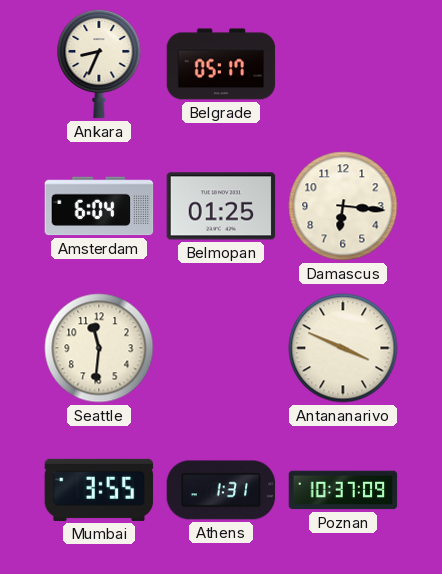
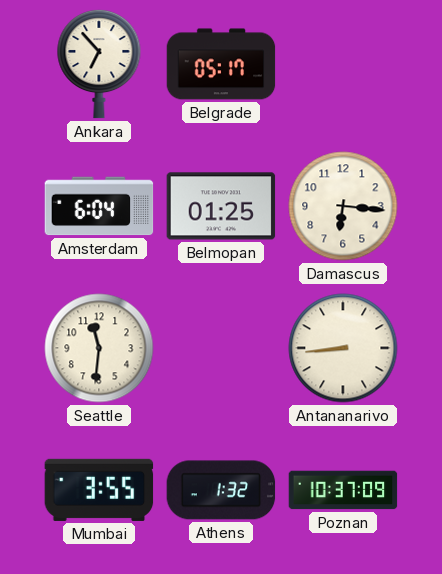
Ankara: 8:34 -> 6:53 (99, 64)
Antananarivo: 3:49 -> 8:44 (343, 348)
Athens: 1:31 -> 1:32 (221, 490)
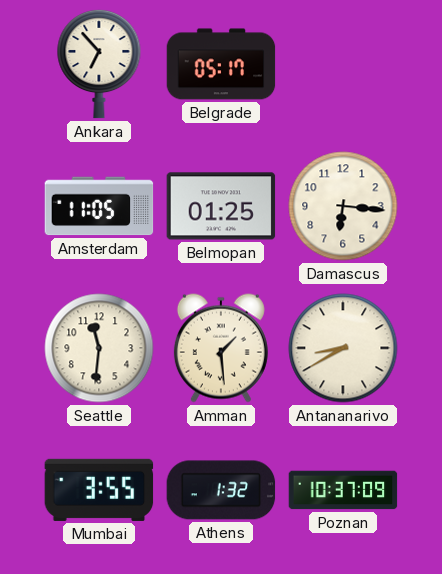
Amsterdam: 6:04 -> 11:05 (99, 206)
Amman: none -> 1:29 (221, 348)
Antananarivo: 8:44 -> 8:40 (343, 348)
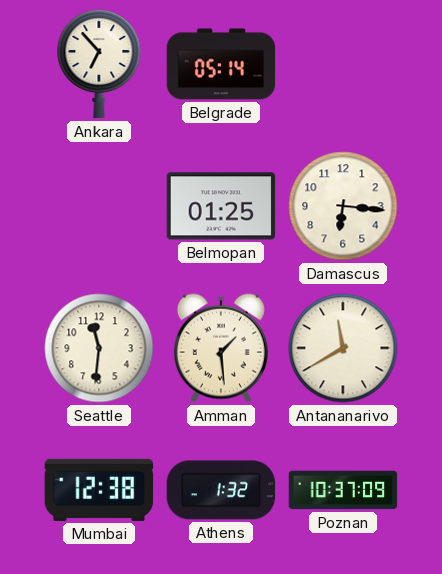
Belgrade: 05:17 -> 05:14 (221, 64)
Amsterdam: 11:05 -> none (99, 206)
Antananarivo: 8:40 -> 11:40 (343, 348)
Mumbai: 3:55 -> 12:38 (99, 490)
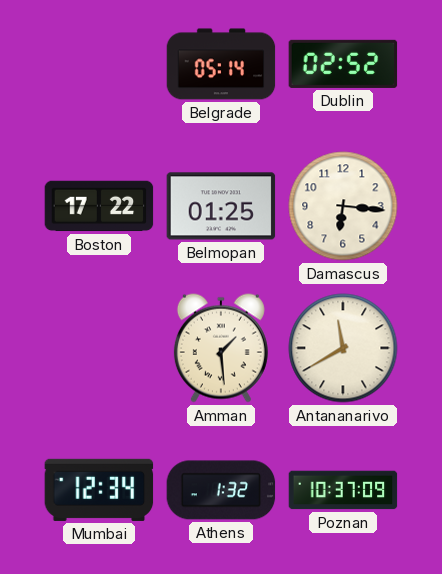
Ankara: 6:53 -> none (99, 64)
Dublin: none -> 02:52 (343, 64)
Boston: none -> 17:22 (99, 206)
Seattle: 11:31 -> none (99, 348)
Mumbai: 12:38 -> 12:34 (99, 490)
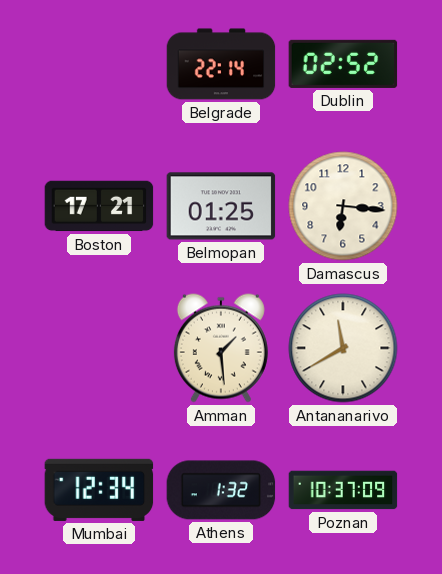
Belgrade: 05:14 -> 22:14 (221, 64)
Boston: 17:22 -> 17:21 (99, 206)
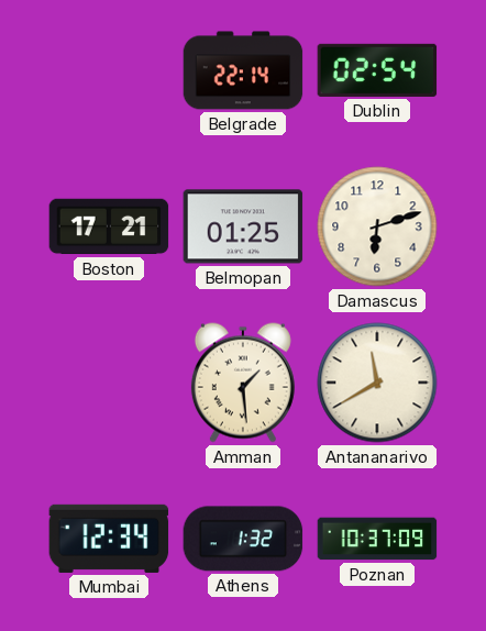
Dublin: 02:52 -> 02:54 (377, 70)
Damascus: 6:16 -> 6:12 (377, 226)
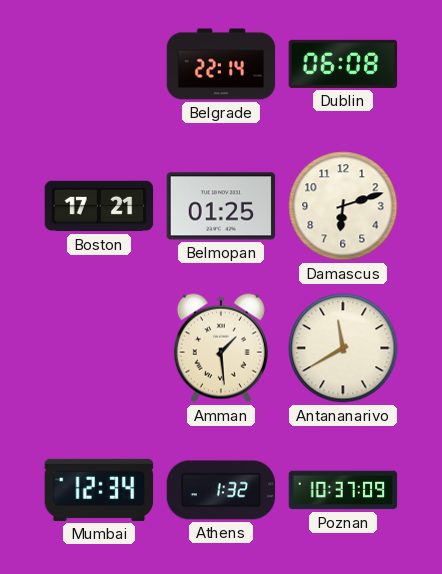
Dublin: 02:54 -> 06:08 (343, 64)
